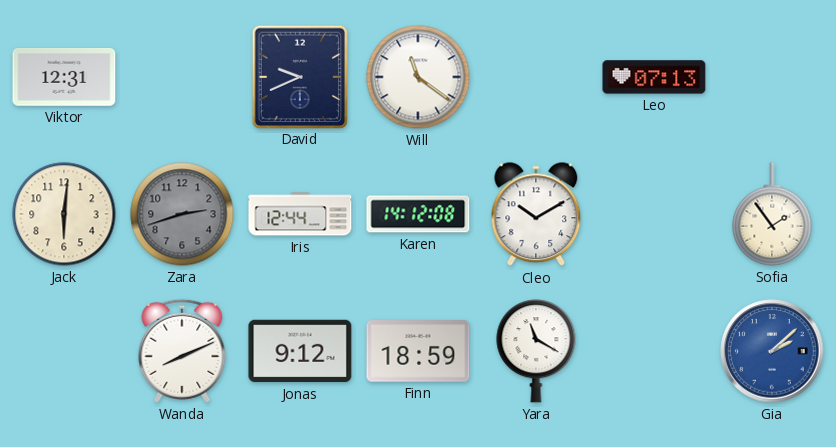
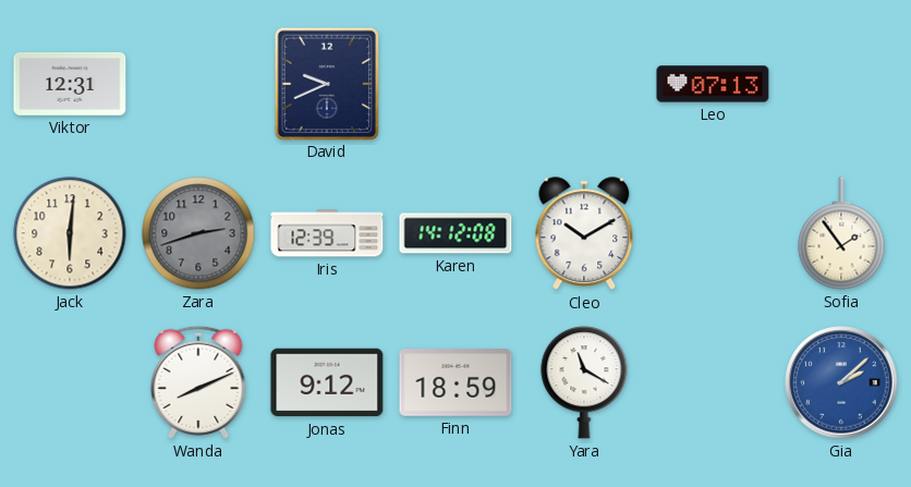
Will: 11:21 -> none (418, 77)
Iris: 12:44 -> 12:39 (327, 233)
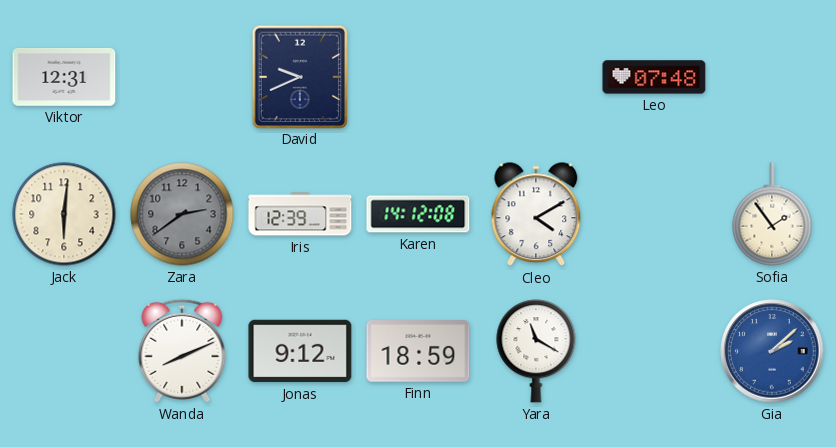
Leo: 07:13 -> 07:48 (654, 77)
Zara: 2:42 -> 2:39 (182, 214)
Cleo: 10:10 -> 4:10 (536, 215)
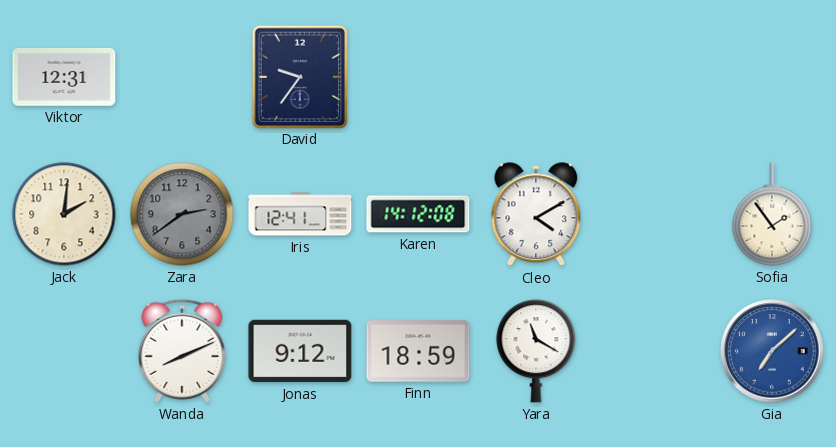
David: 9:41 -> 9:36 (299, 76)
Leo: 07:48 -> none (654, 77)
Jack: 6:01 -> 2:01 (64, 214)
Iris: 12:39 -> 12:41 (300, 214)
Gia: 2:08 -> 7:08 (772, 351)
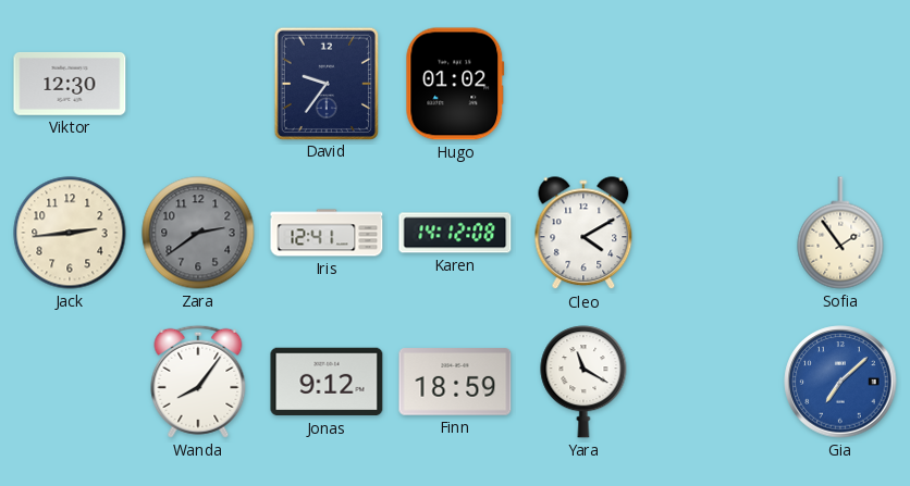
Viktor: 12:31 -> 12:30 (70, 84)
Hugo: none -> 01:02 (455, 84)
Jack: 2:01 -> 2:44 (70, 233)
Wanda: 8:11 -> 8:06 (198, 382)
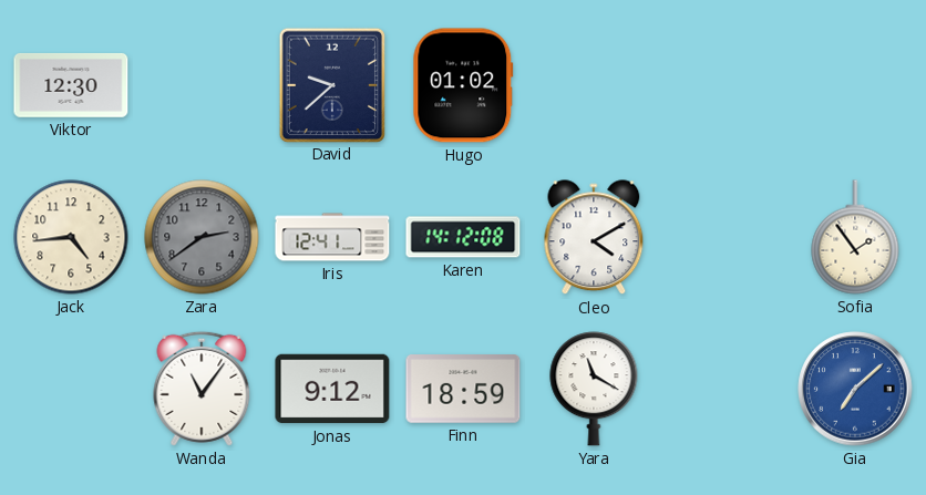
David: 9:36 -> 9:38 (331, 84)
Jack: 2:44 -> 4:44 (71, 237)
Wanda: 8:06 -> 11:06 (202, 389)
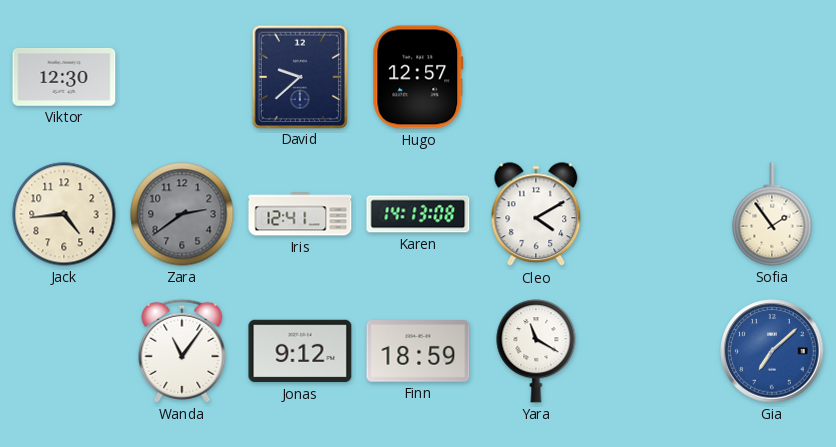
Hugo: 01:02 -> 12:57 (418, 77)
Karen: 14:12 -> 14:13 (418, 214)
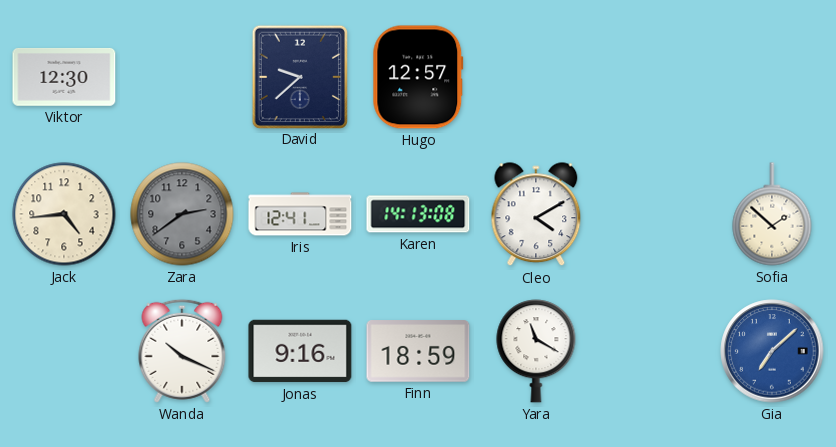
Sofia: 1:54 -> 1:52 (772, 214)
Wanda: 11:06 -> 10:19 (182, 351)
Jonas: 9:12 -> 9:16 (300, 351)
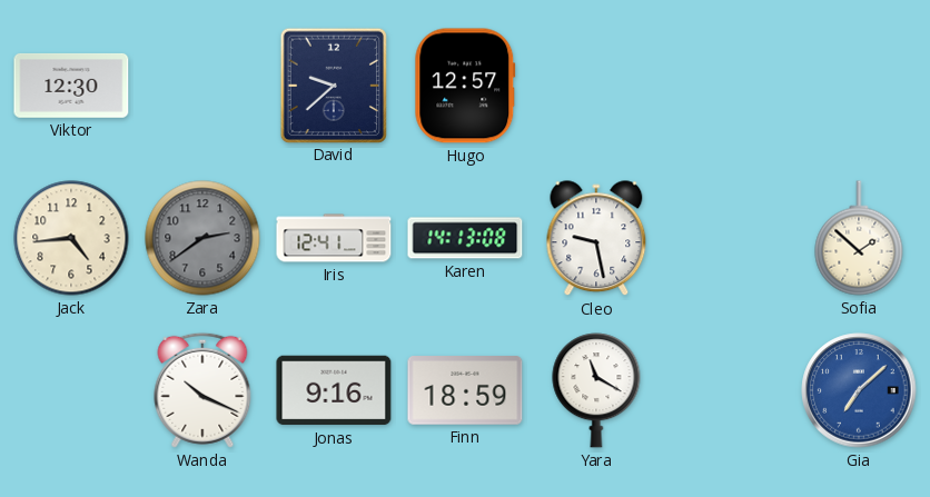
Cleo: 4:10 -> 9:28 (596, 239)
